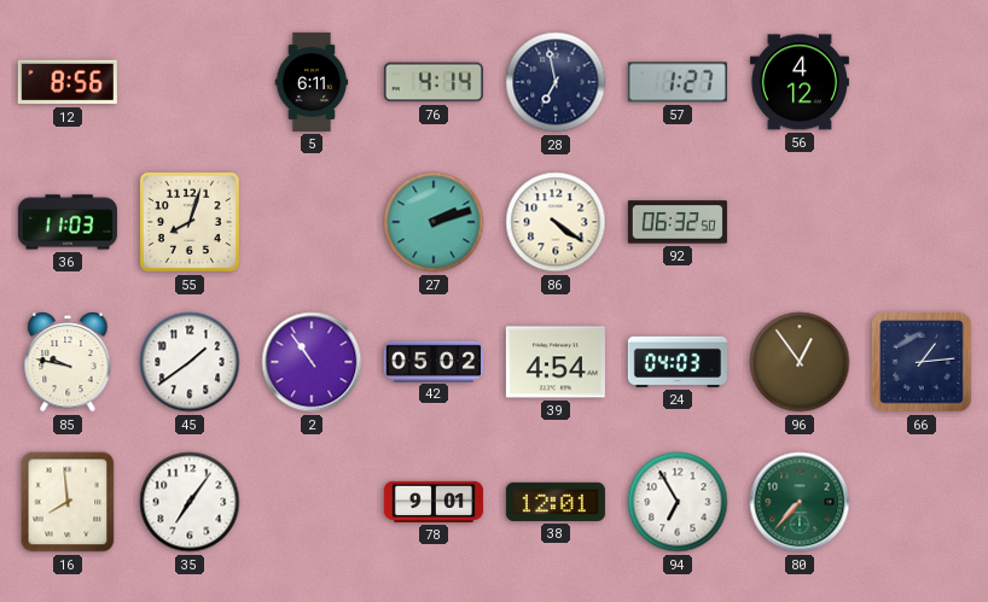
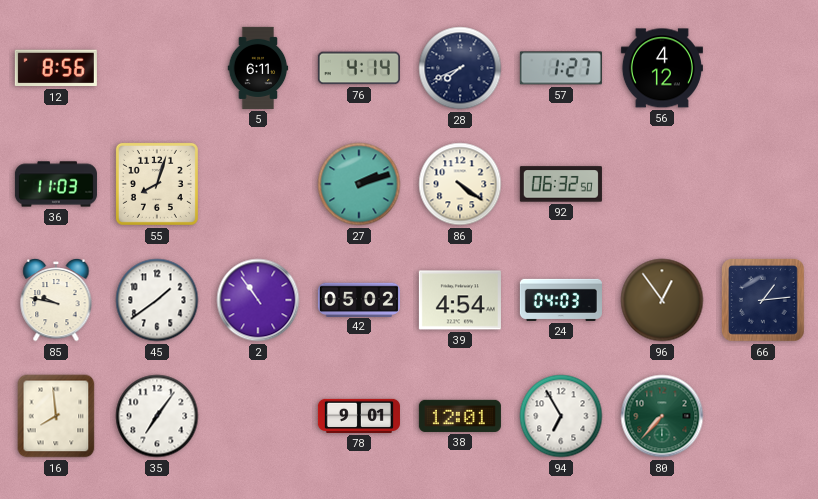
28: 6:58 -> 7:41 (460, 68)
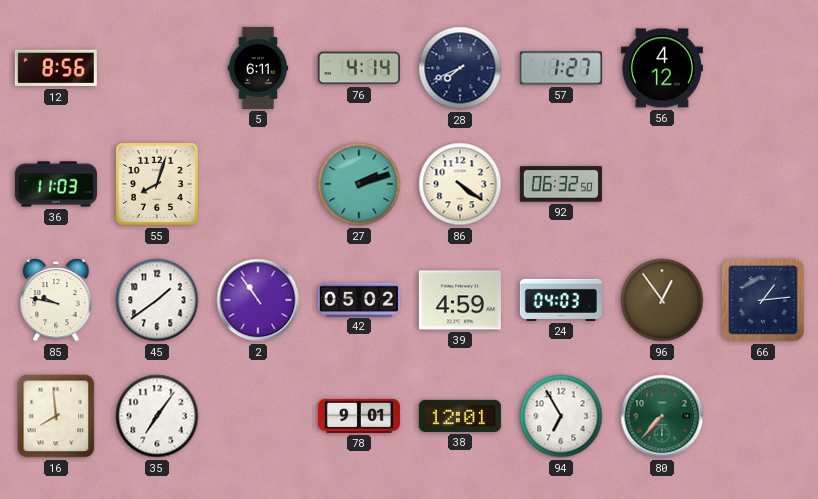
39: 4:54 -> 4:59 (460, 300)
